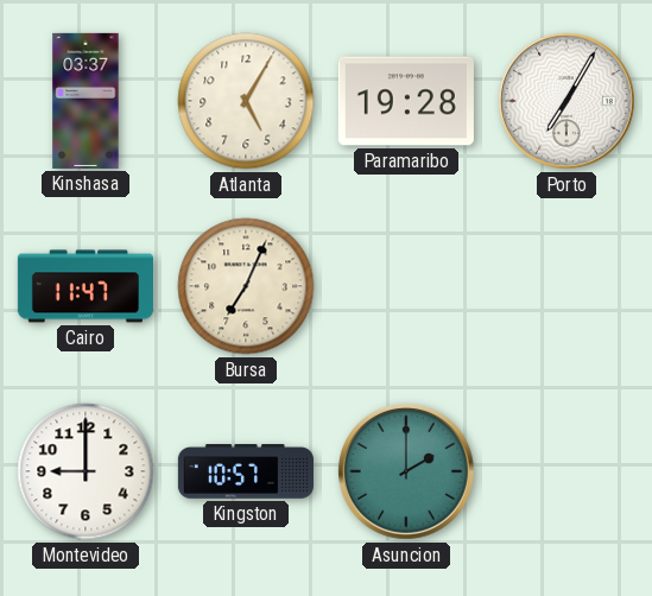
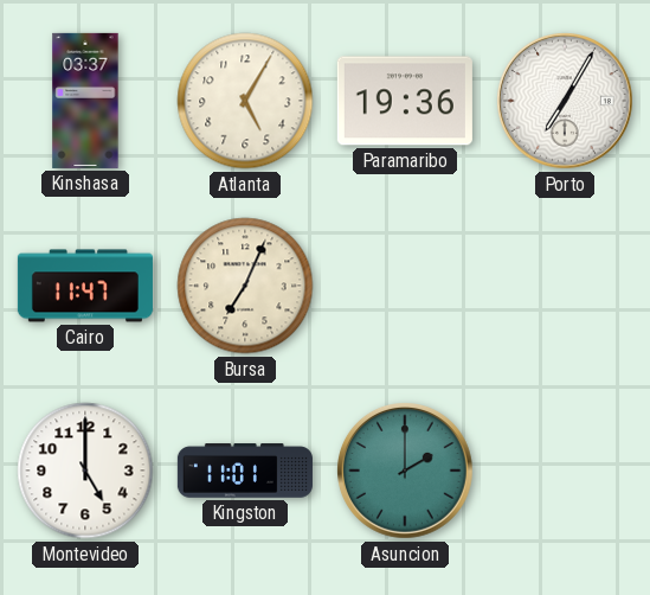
Paramaribo: 19:28 -> 19:36 (405, 101)
Montevideo: 9:00 -> 5:00 (85, 471)
Kingston: 10:57 -> 11:01 (245, 471)
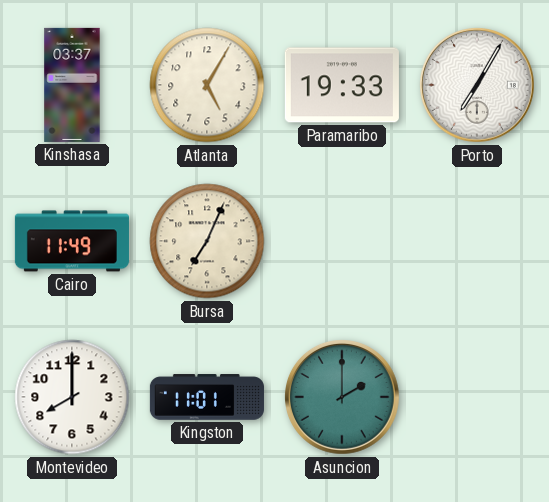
Paramaribo: 19:36 -> 19:33 (342, 85)
Cairo: 11:47 -> 11:49 (72, 241)
Montevideo: 5:00 -> 8:00 (72, 397)
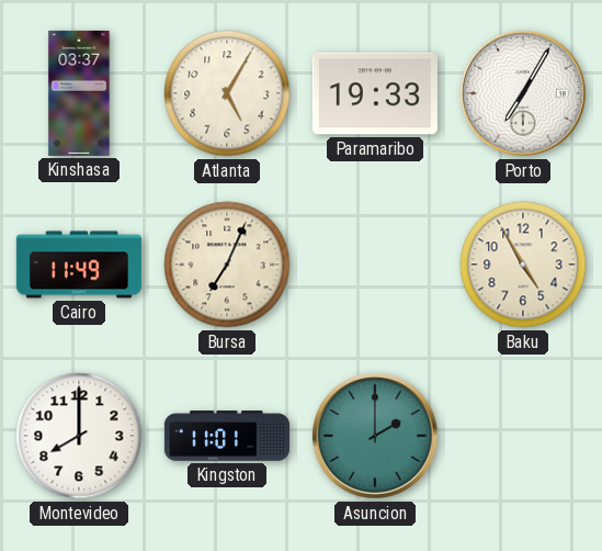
Baku: none -> 4:55 (523, 265)
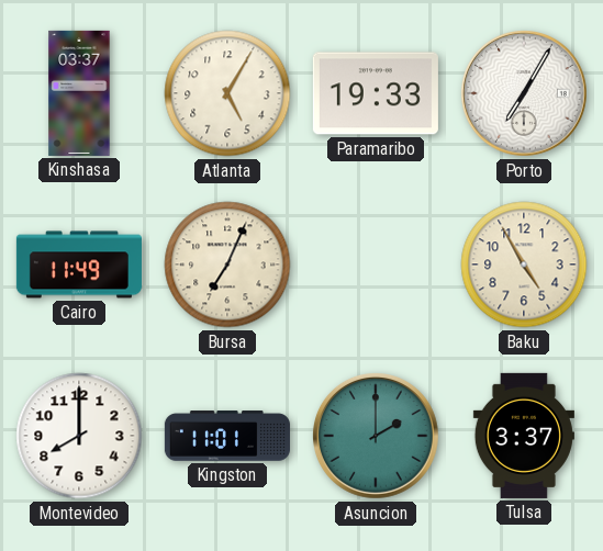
Tulsa: none -> 3:37 (524, 436)
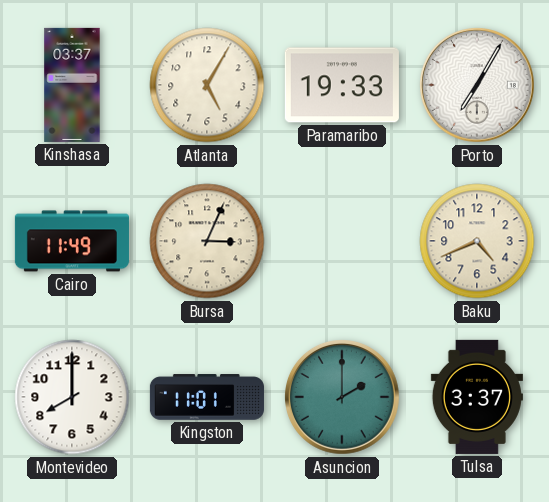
Bursa: 7:04 -> 3:04 (207, 241)
Baku: 4:55 -> 4:41 (477, 241)
